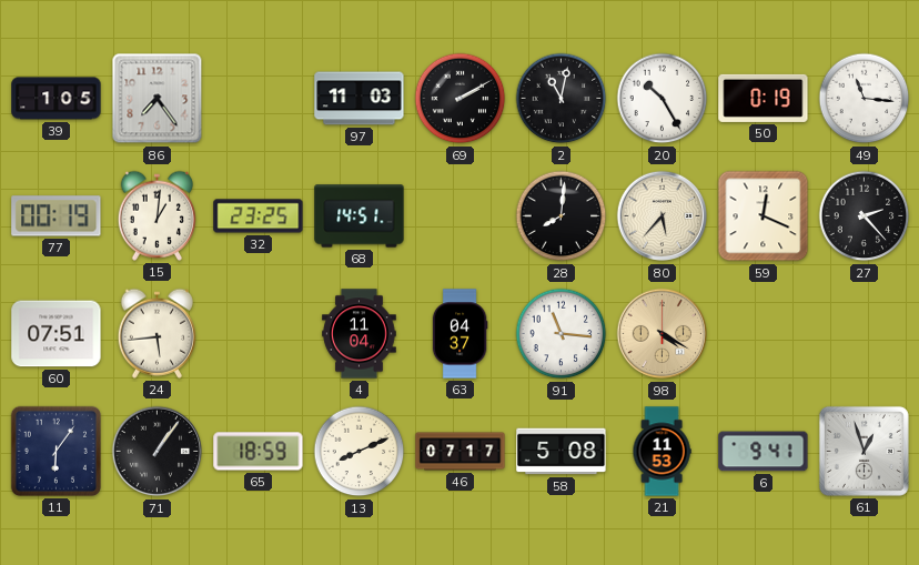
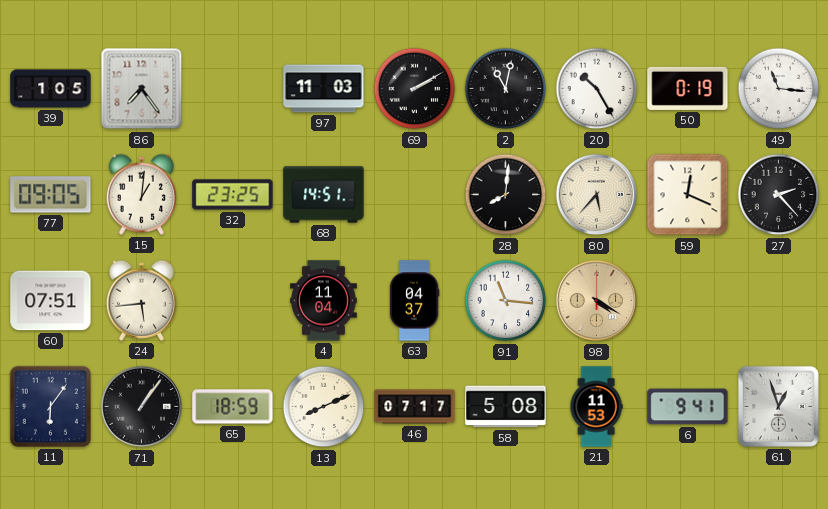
77: 00:19 -> 09:05 (51, 195)
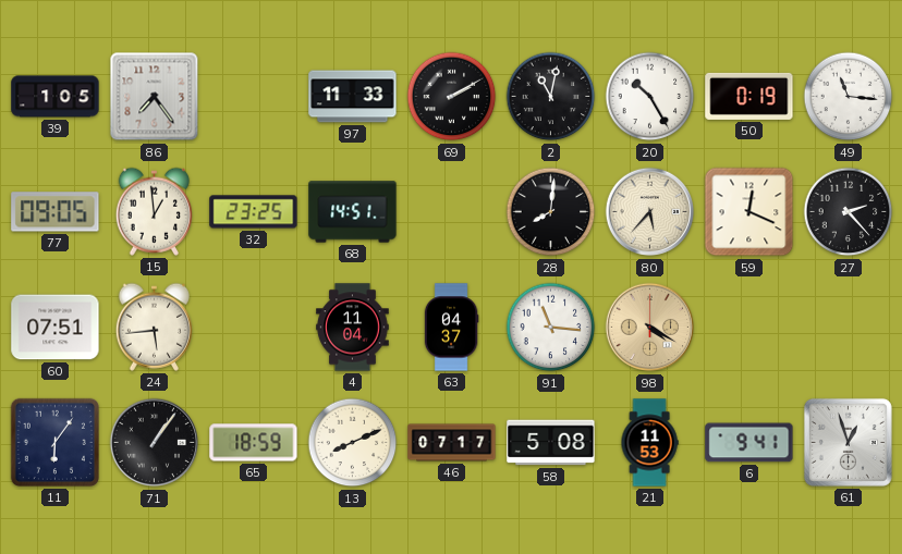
97: 11:03 -> 11:33 (353, 97)
15: 1:01 -> 12:59 (154, 211)
